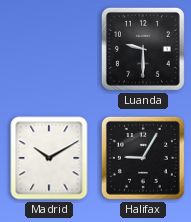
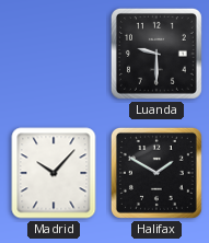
Madrid: 10:10 -> 10:07 (54, 173)
Halifax: 9:05 -> 1:50 (156, 173)
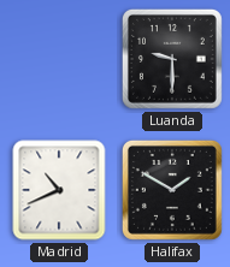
Madrid: 10:07 -> 10:41 (59, 190)
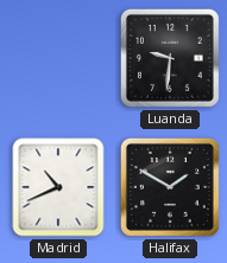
Luanda: 9:30 -> 9:31 (170, 58)
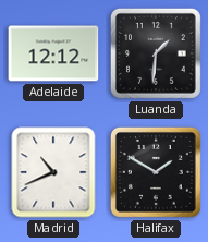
Adelaide: none -> 12:12 (53, 53)
Luanda: 9:31 -> 1:31 (156, 53)
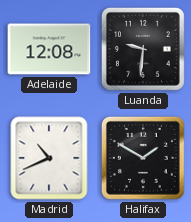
Adelaide: 12:12 -> 12:08 (49, 49)
Luanda: 1:31 -> 9:31 (143, 49)
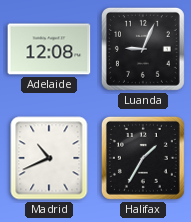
Luanda: 9:31 -> 9:04 (143, 49)
Halifax: 1:50 -> 1:35 (143, 158)
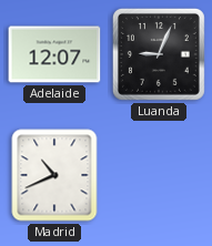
Adelaide: 12:08 -> 12:07 (54, 54)
Halifax: 1:35 -> none (143, 158)
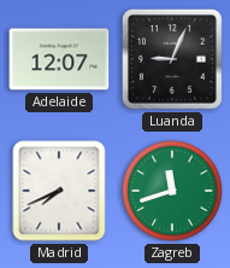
Madrid: 10:41 -> 7:41 (59, 191)
Zagreb: none -> 11:42 (172, 191)
